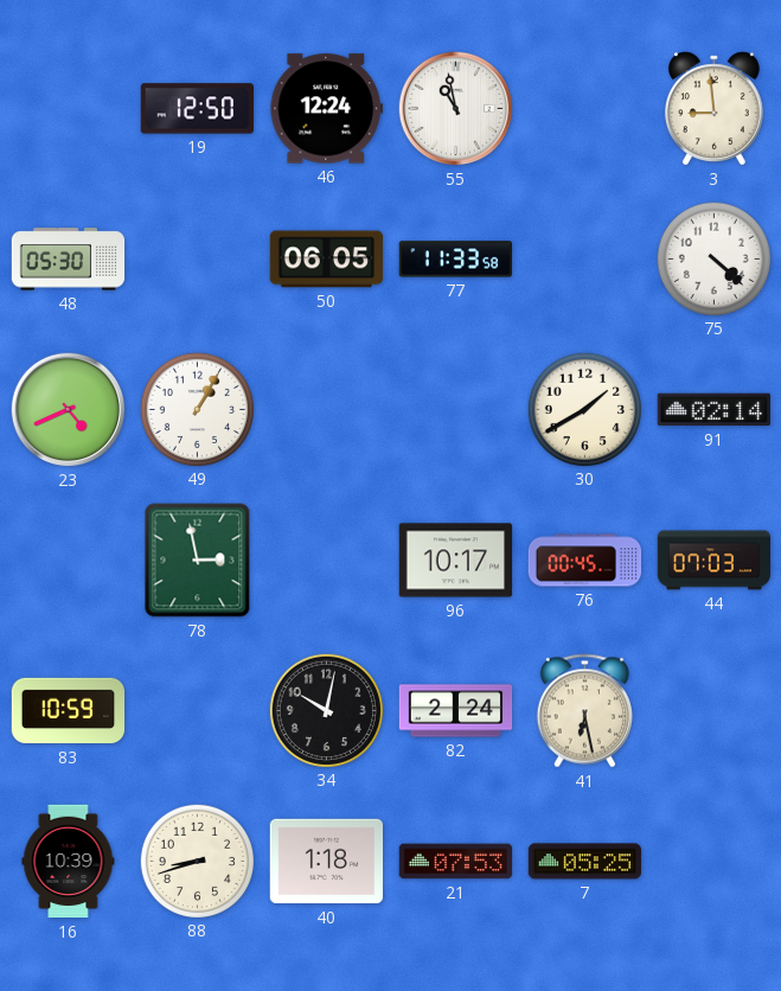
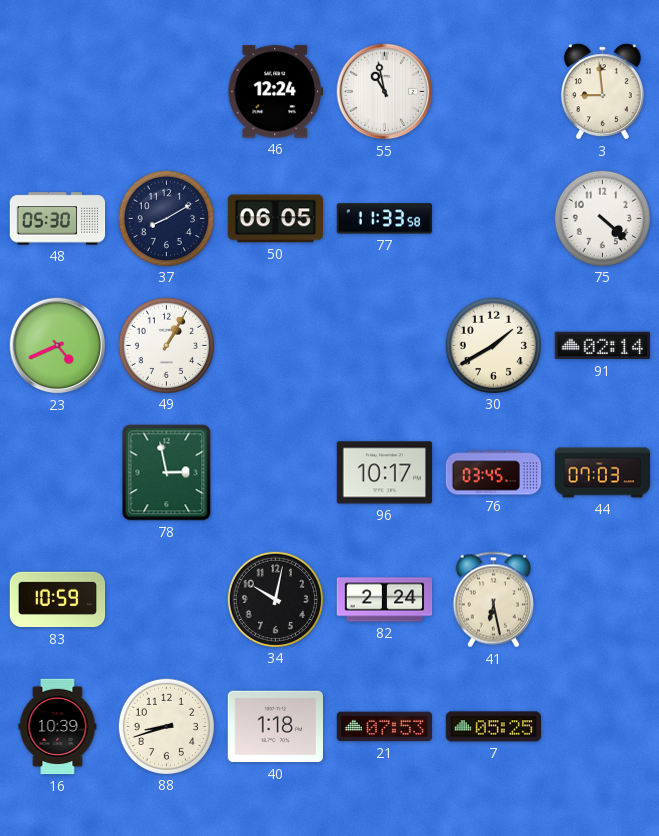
19: 12:50 -> none (197, 109)
37: none -> 8:10 (166, 218)
76: 00:45 -> 03:45 (494, 473)
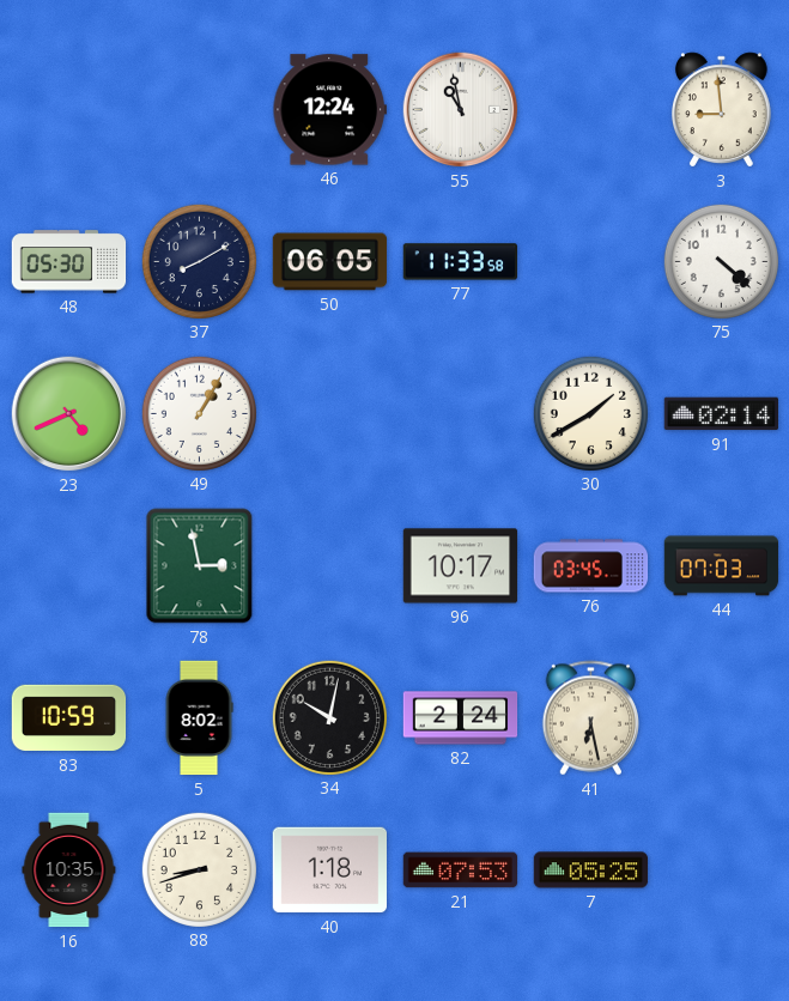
5: none -> 8:02 (199, 718)
16: 10:39 -> 10:35 (69, 870)
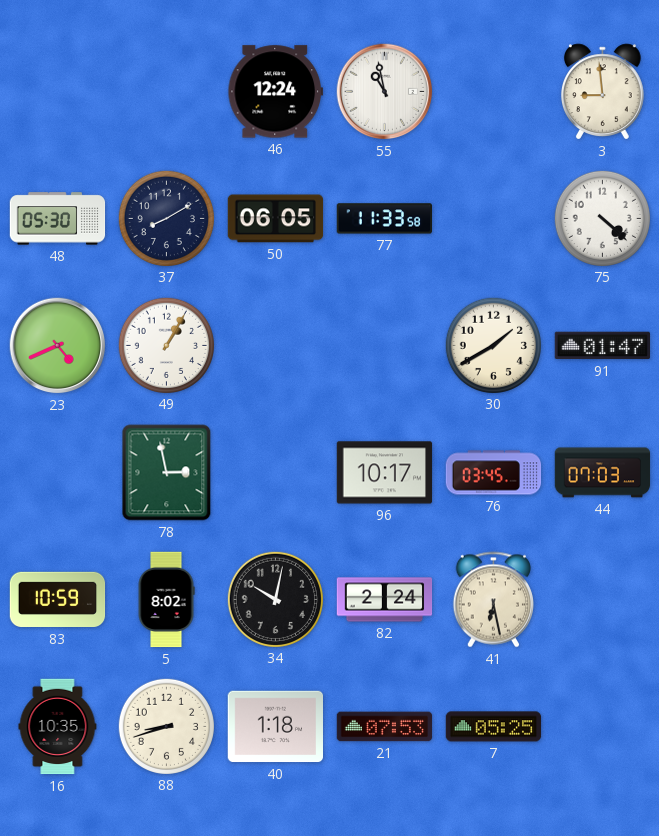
91: 02:14 -> 01:47 (602, 346)
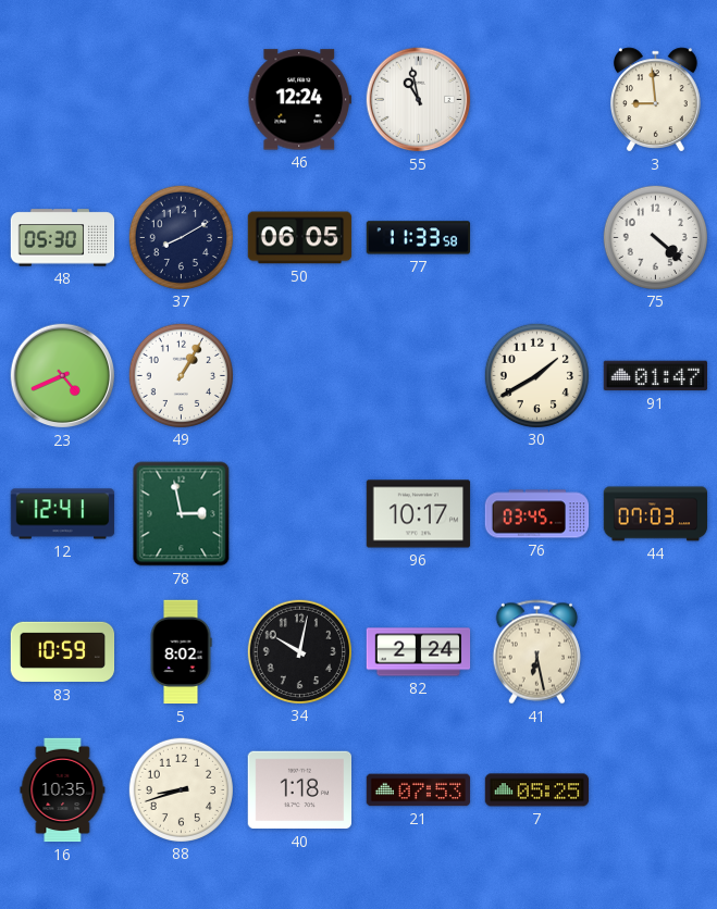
12: none -> 12:41 (63, 514)
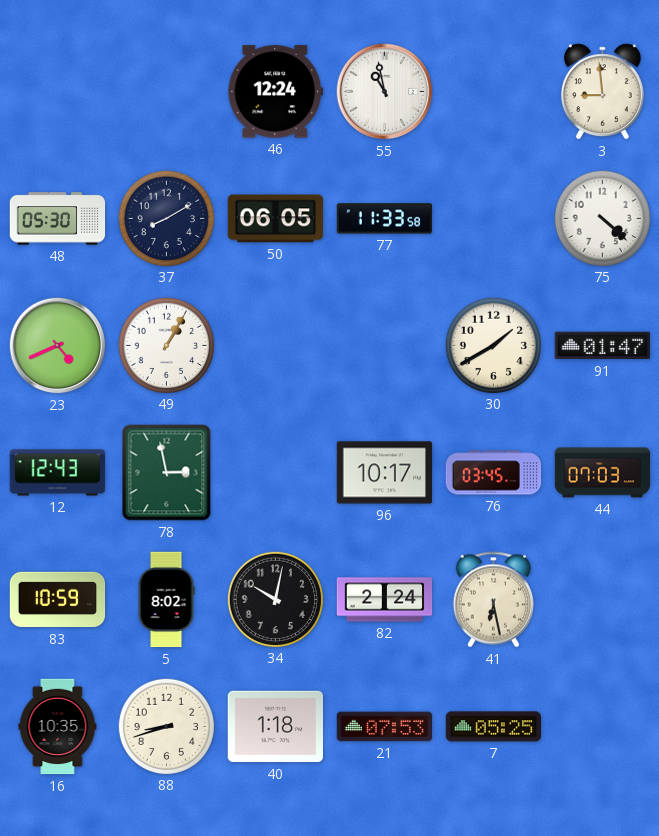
12: 12:41 -> 12:43 (58, 473)
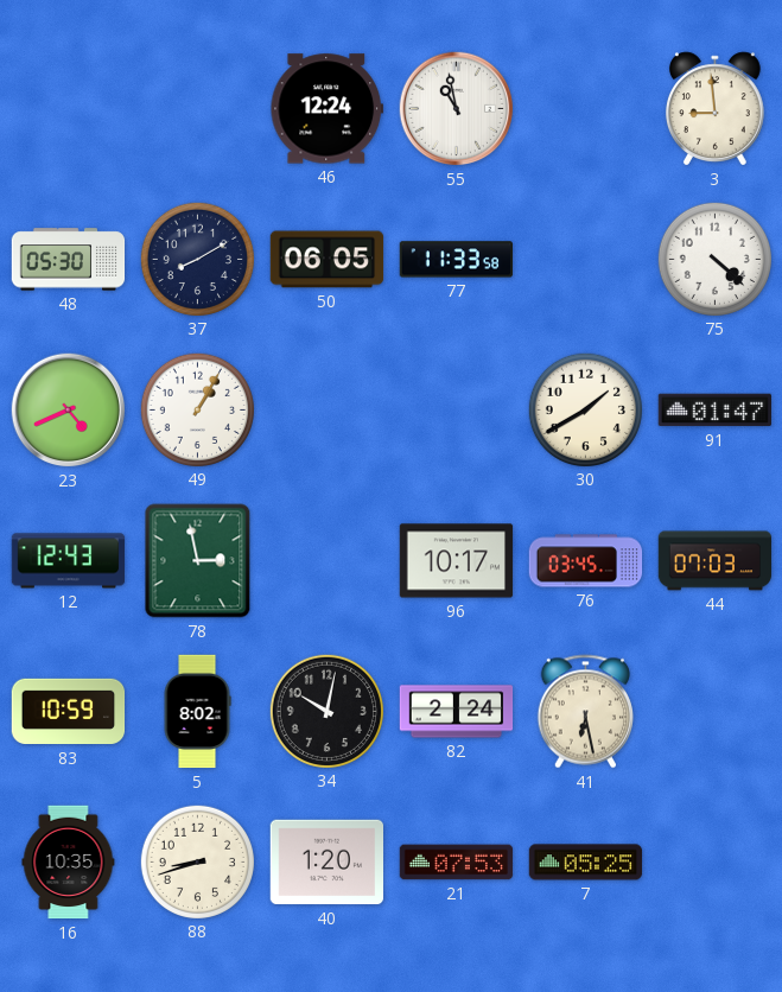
40: 1:18 -> 1:20 (326, 863)
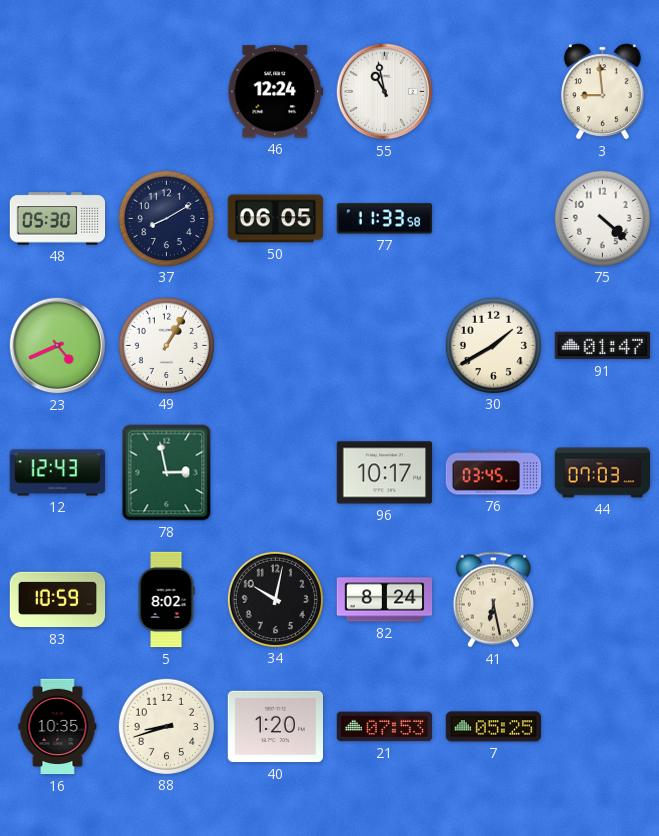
82: 2:24 -> 8:24 (385, 600)
